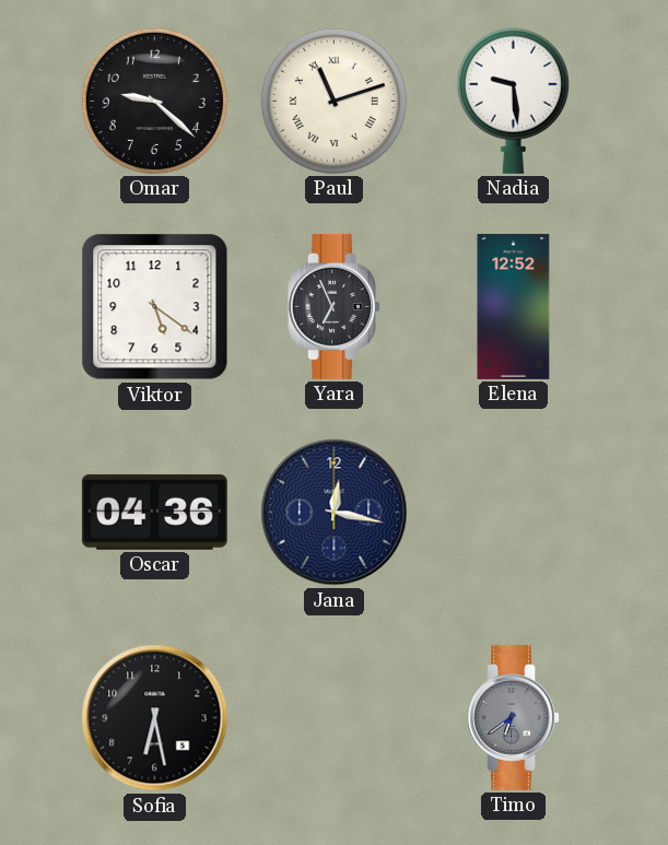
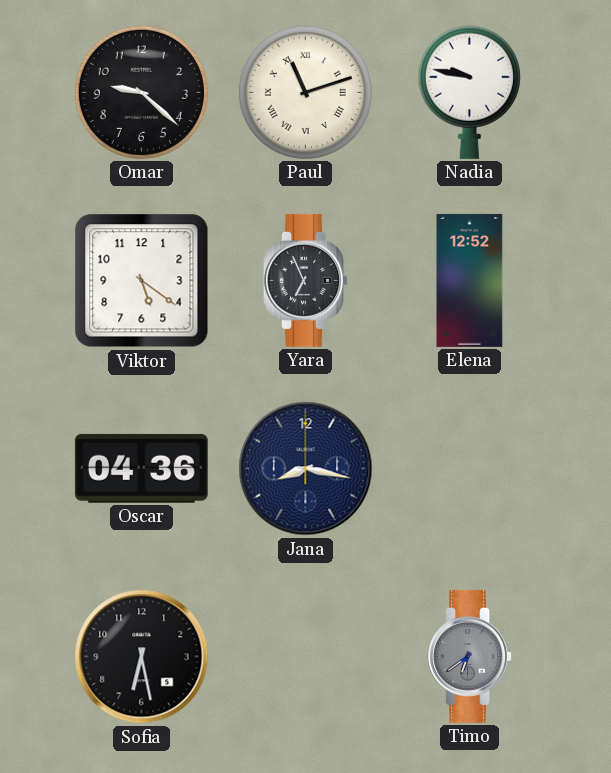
Nadia: 9:29 -> 9:47 (469, 92)
Jana: 12:17 -> 8:17 (306, 469)
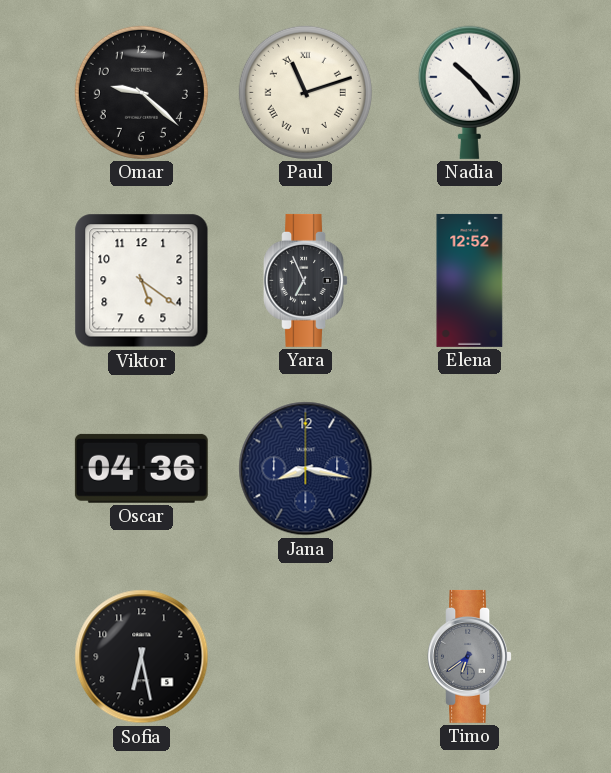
Nadia: 9:47 -> 10:23 (469, 92)
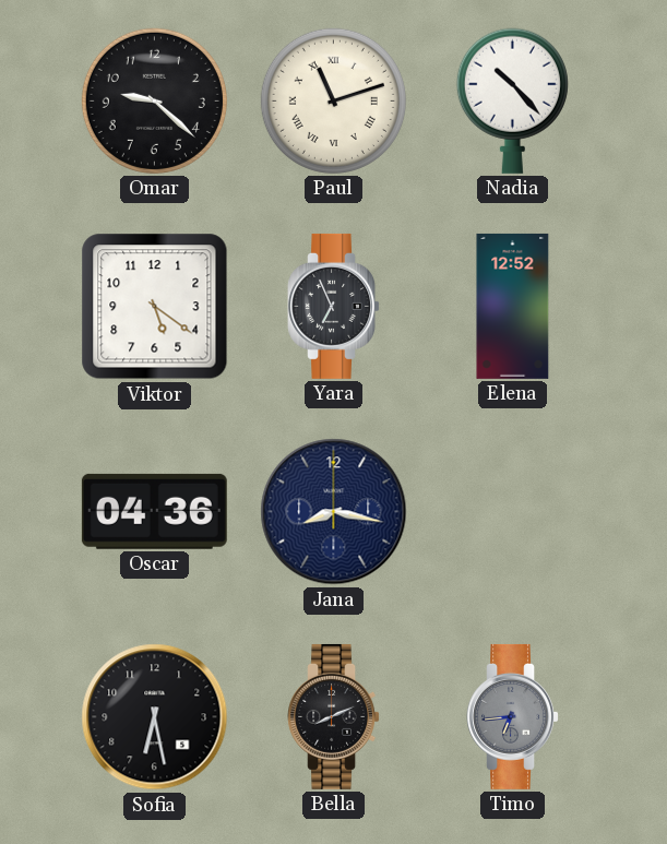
Bella: none -> 8:11 (333, 716)
Timo: 6:39 -> 6:44 (512, 716)
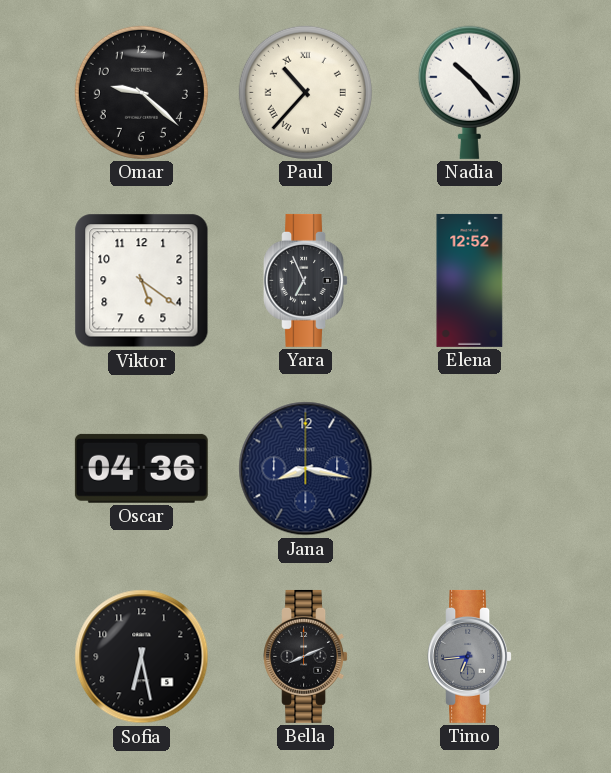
Paul: 11:12 -> 10:37 (305, 92)
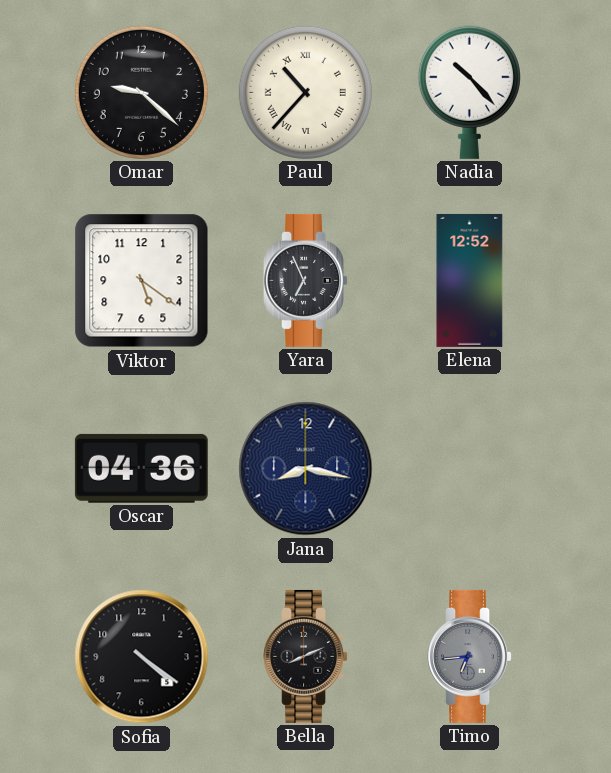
Sofia: 6:28 -> 4:21 (142, 657)
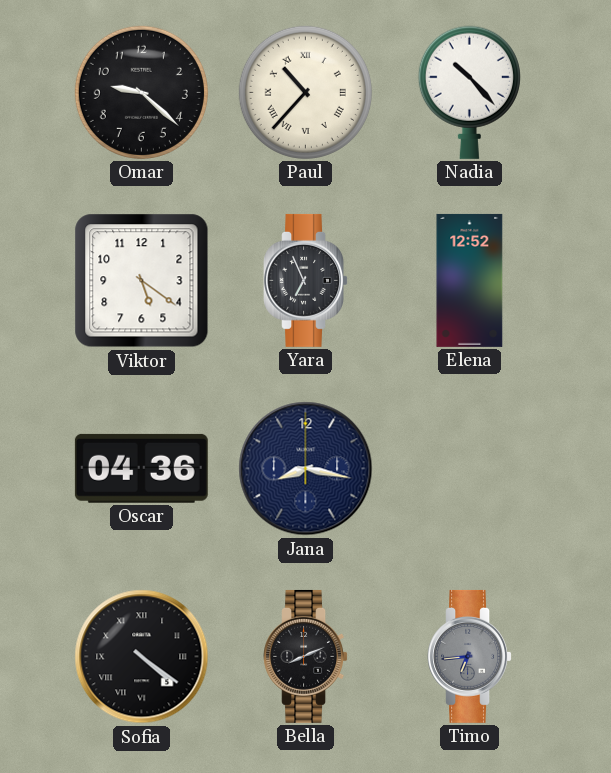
Sofia numerals: Arabic -> Roman (142, 657)
